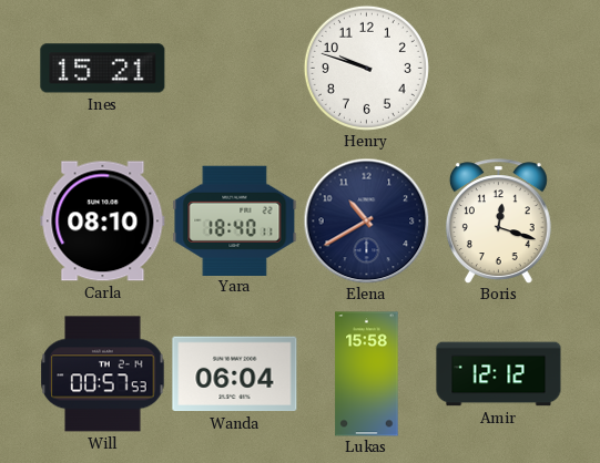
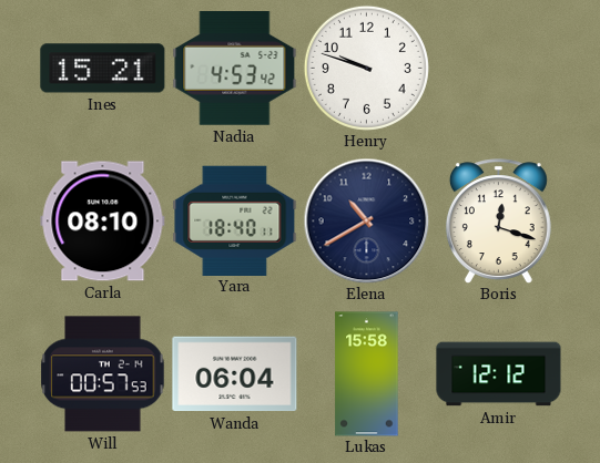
Nadia: none -> 4:53 (235, 69)
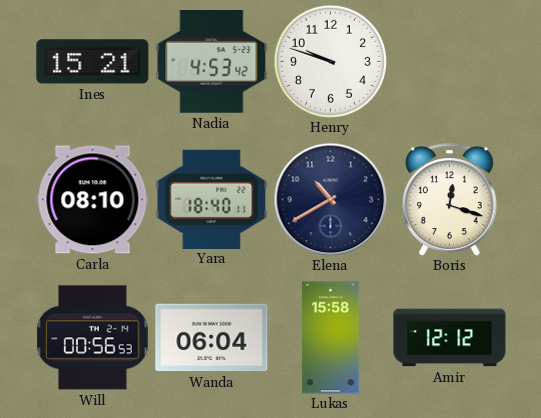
Will: 00:57 -> 00:56 (93, 338)
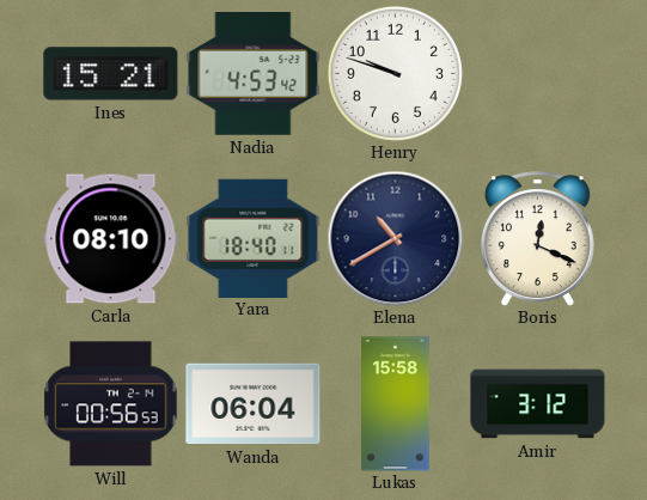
Boris: 12:18 -> 12:19 (537, 239)
Amir: 12:12 -> 3:12 (538, 404)
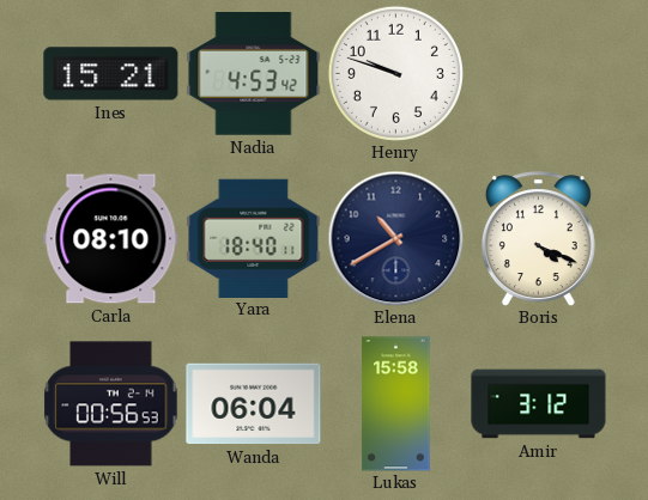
Boris: 12:19 -> 4:19 (538, 239)
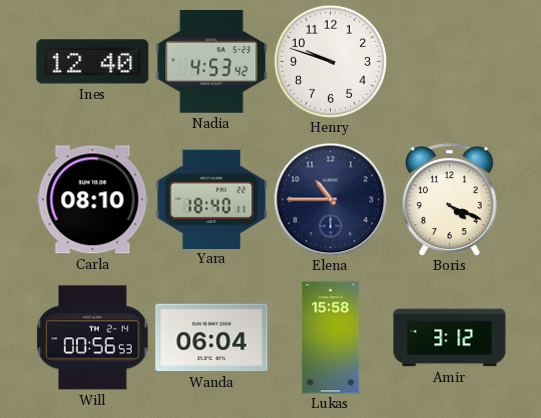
Ines: 15:21 -> 12:40 (93, 62)
Elena: 10:40 -> 10:45 (330, 199)
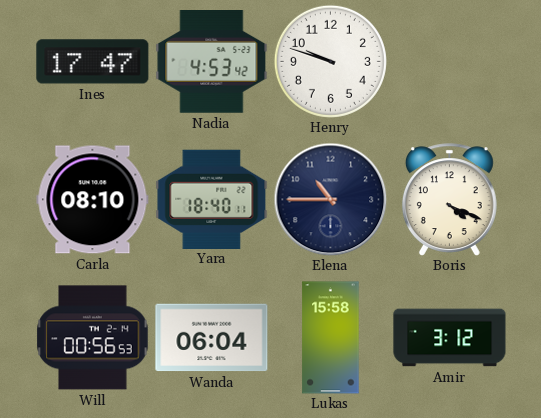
Ines: 12:40 -> 17:47 (93, 62)
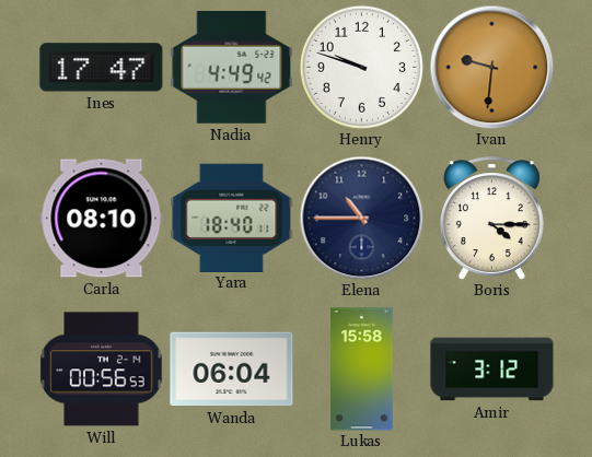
Nadia: 4:53 -> 4:49 (232, 68)
Ivan: none -> 9:31 (491, 67)
Boris: 4:19 -> 4:15 (491, 219)
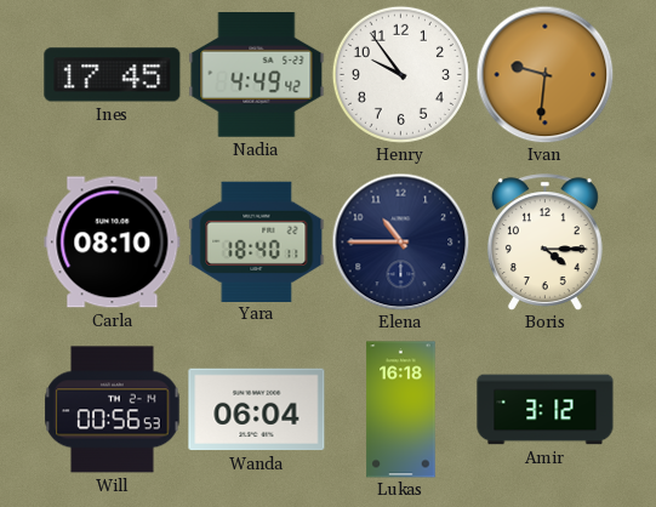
Ines: 17:47 -> 17:45 (113, 75)
Henry: 9:48 -> 9:54 (400, 74)
Lukas: 15:58 -> 16:18 (401, 410)
